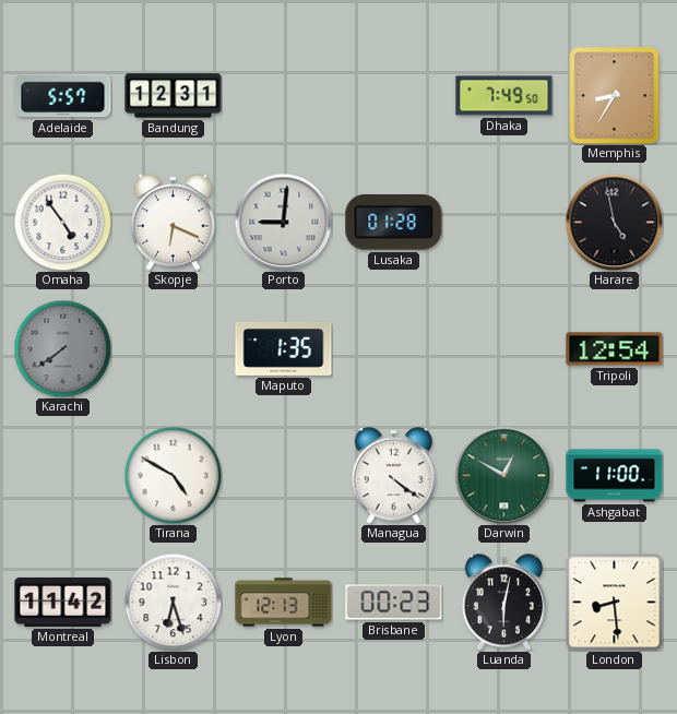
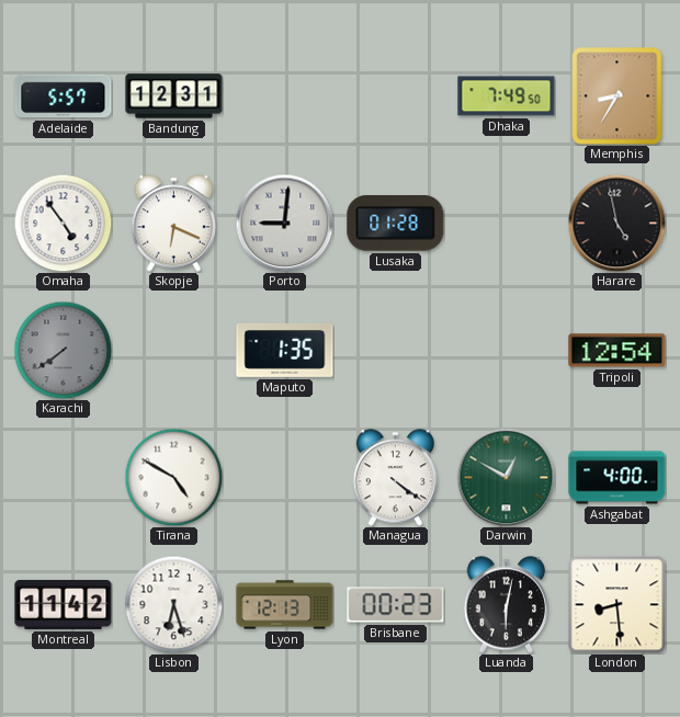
Ashgabat: 11:00 -> 4:00 (617, 478)
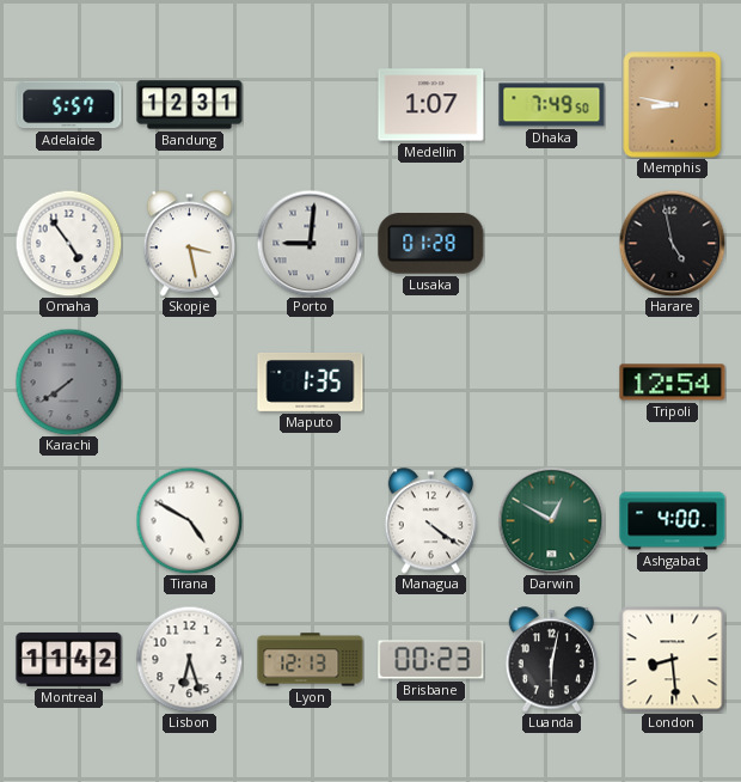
Medellin: none -> 1:07 (431, 105)
Memphis: 8:35 -> 8:47 (673, 105)
Skopje: 6:19 -> 3:28 (189, 244)
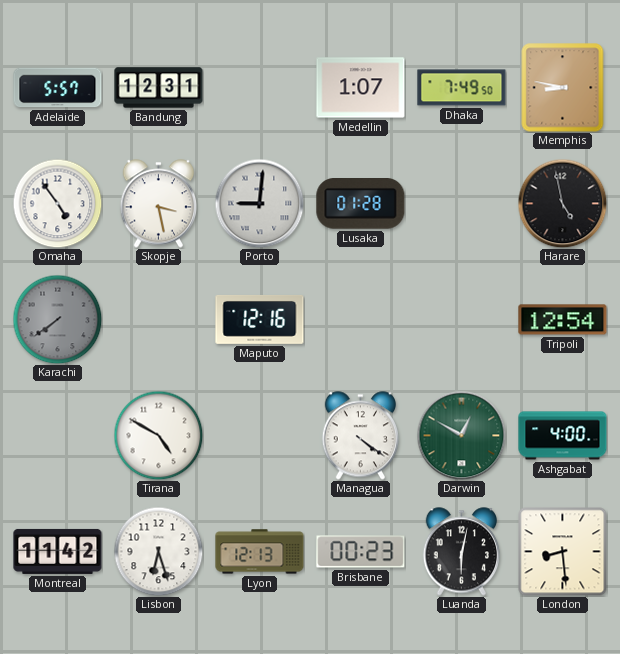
Maputo: 1:35 -> 12:16 (260, 319)
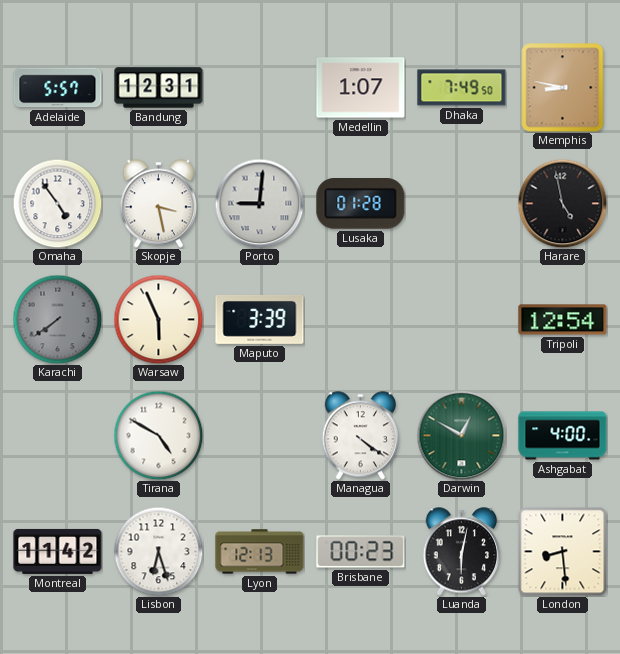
Warsaw: none -> 5:56 (158, 319)
Maputo: 12:16 -> 3:39 (260, 319)
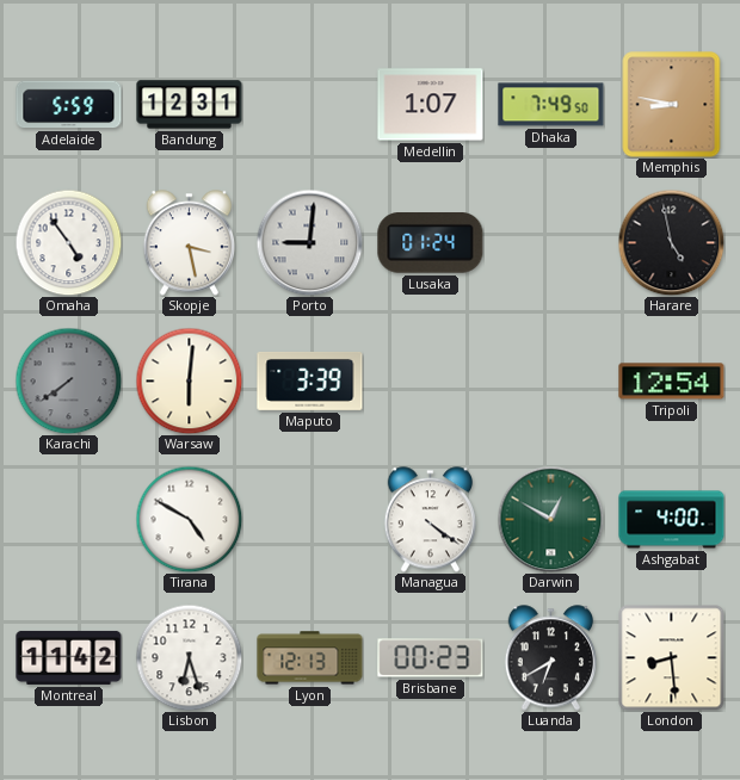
Adelaide: 5:57 -> 5:59 (69, 105)
Lusaka: 01:28 -> 01:24 (431, 243)
Warsaw: 5:56 -> 6:01 (189, 380)
Luanda: 6:02 -> 6:40 (550, 658)
